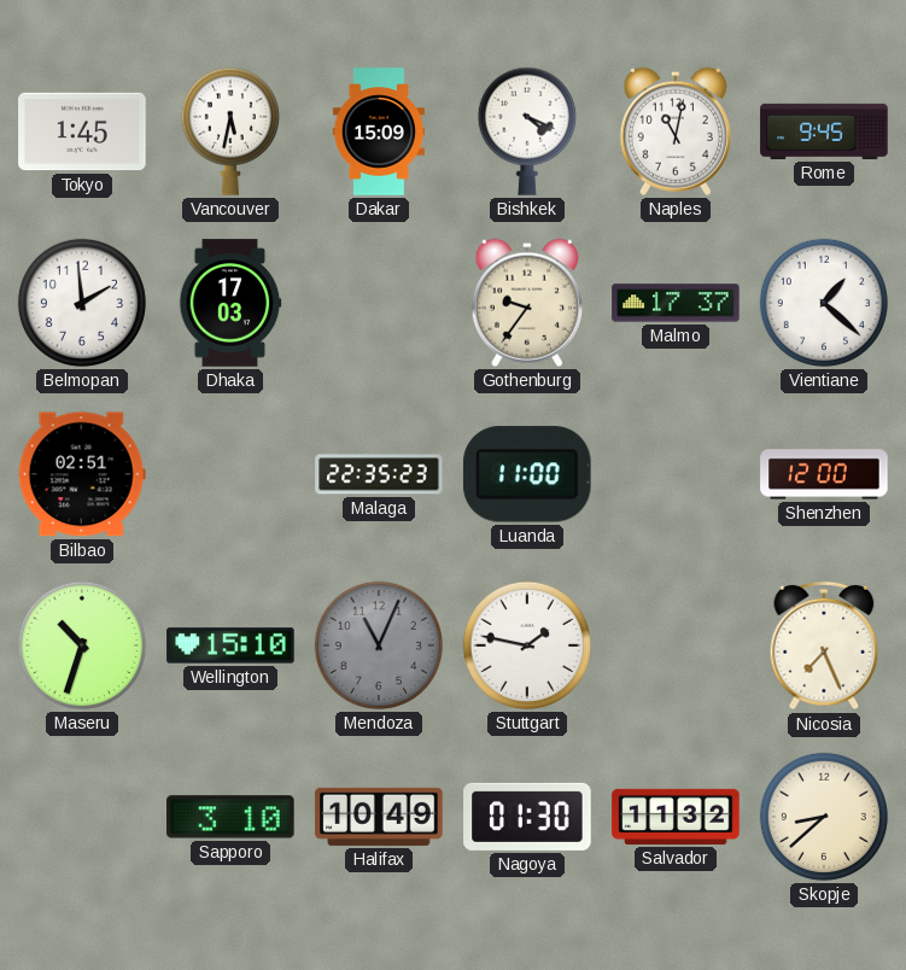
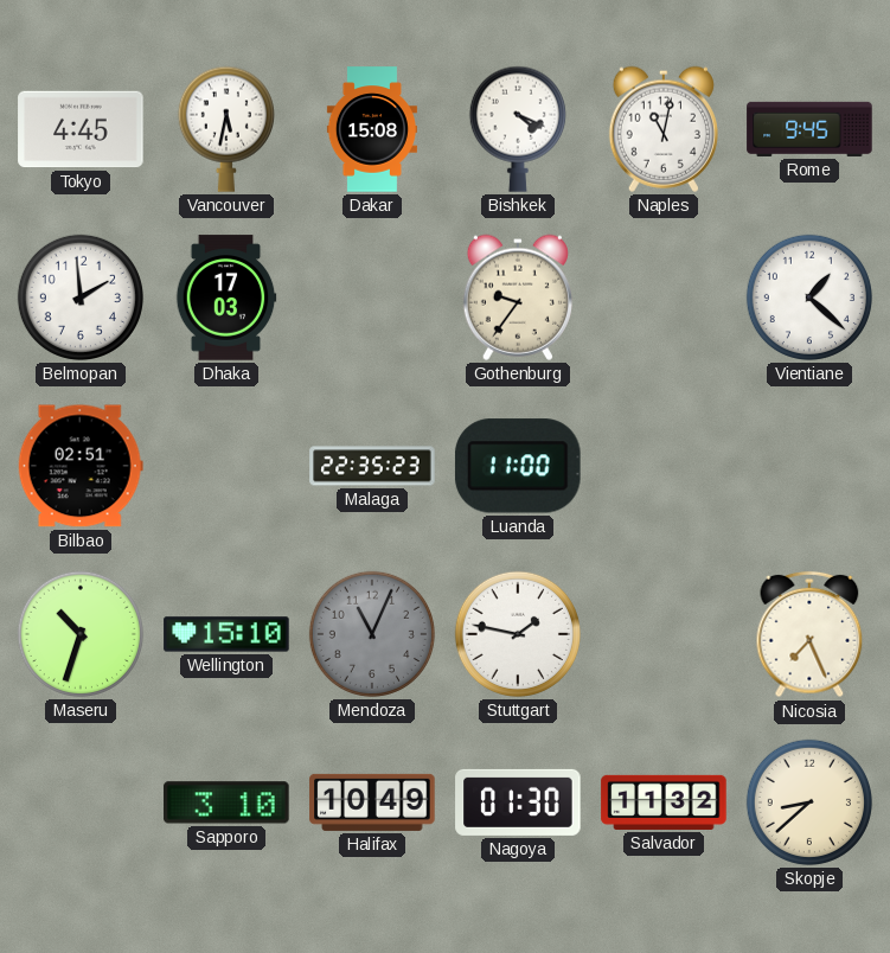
Tokyo: 1:45 -> 4:45 (81, 129)
Dakar: 15:09 -> 15:08 (372, 129)
Malmo: 17:37 -> none (676, 303)
Shenzhen: 12:00 -> none (824, 474)
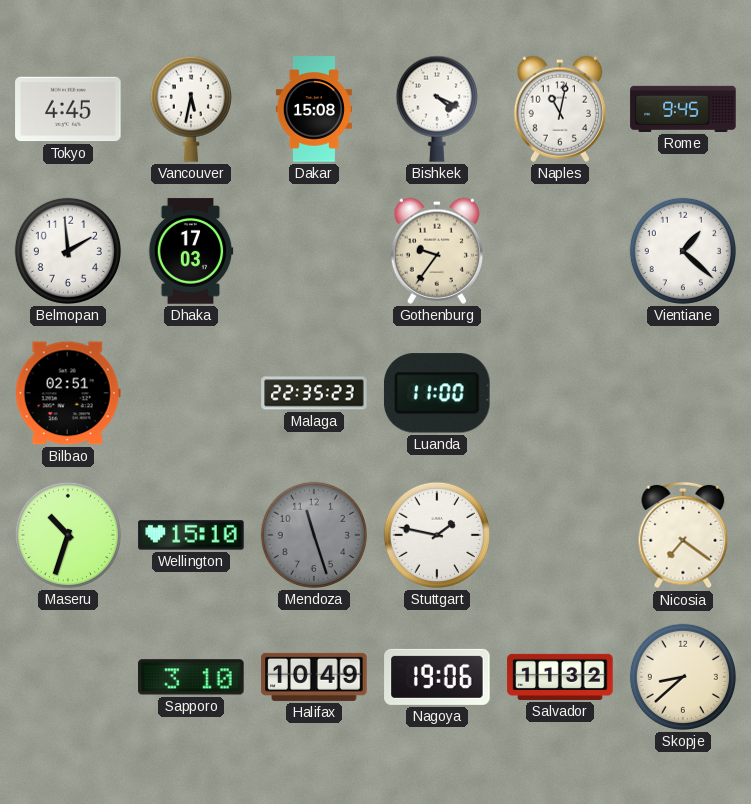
Mendoza: 11:04 -> 11:27 (314, 535)
Nicosia: 7:26 -> 7:21 (683, 535)
Nagoya: 01:30 -> 19:06 (437, 677)
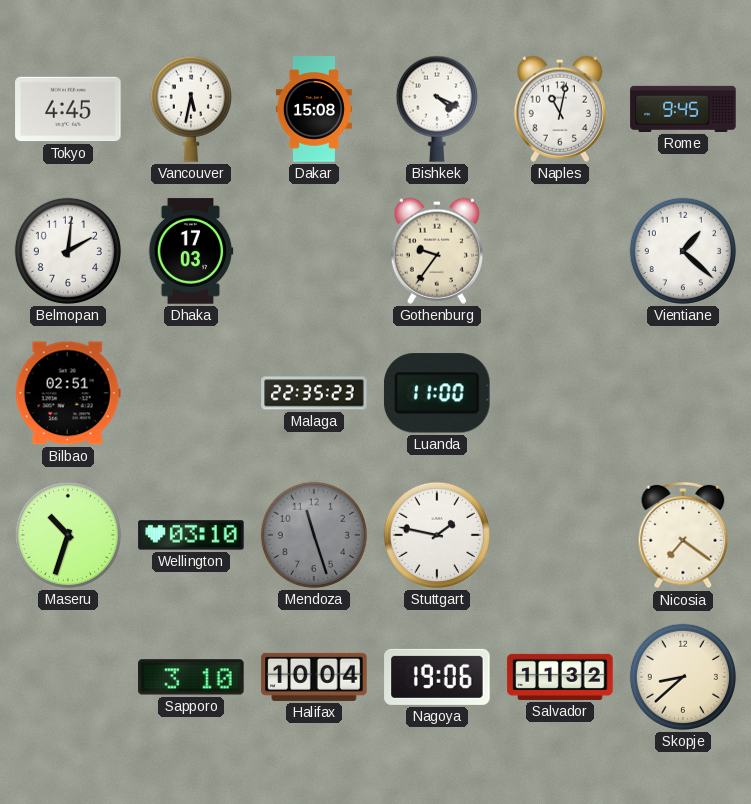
Belmopan: 1:59 -> 2:01 (68, 251)
Wellington: 15:10 -> 03:10 (191, 535)
Halifax: 10:49 -> 10:04 (314, 677)
